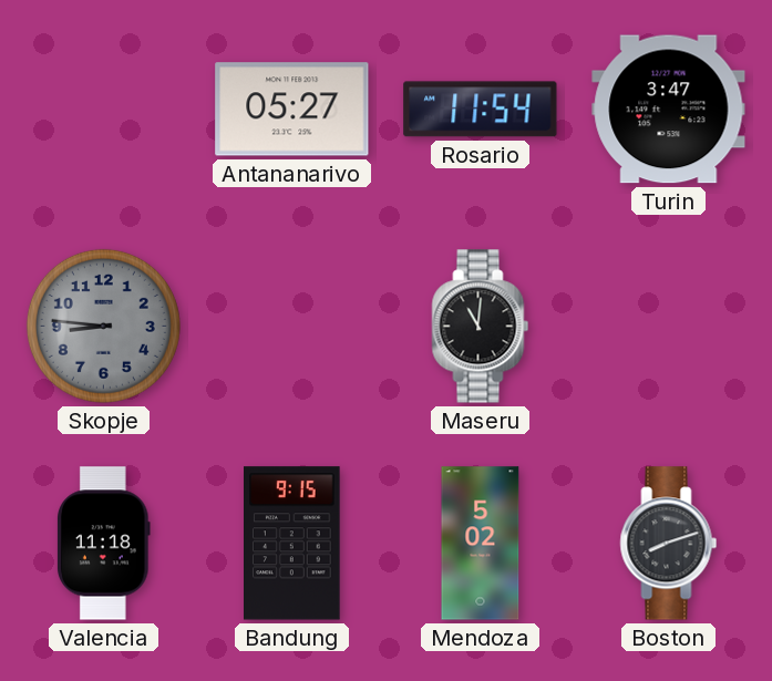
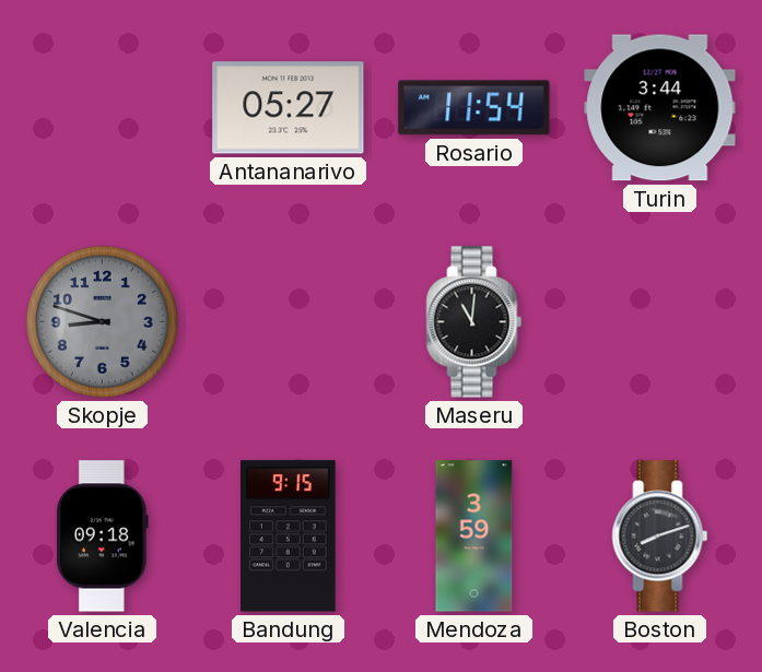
Turin: 3:47 -> 3:44 (660, 108)
Skopje: 8:46 -> 8:48 (102, 321)
Valencia: 11:18 -> 09:18 (103, 537)
Mendoza: 5:02 -> 3:59 (474, 537)
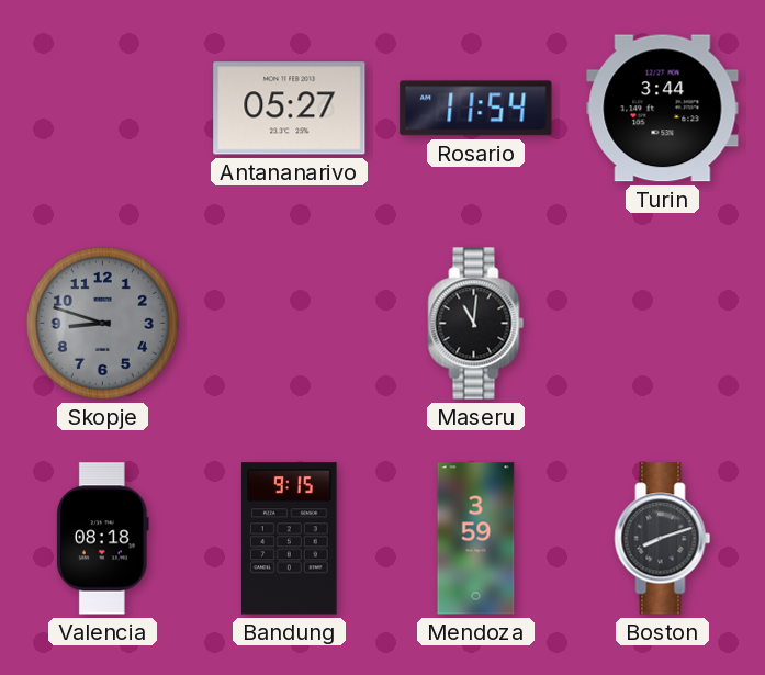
Valencia: 09:18 -> 08:18 (103, 539)
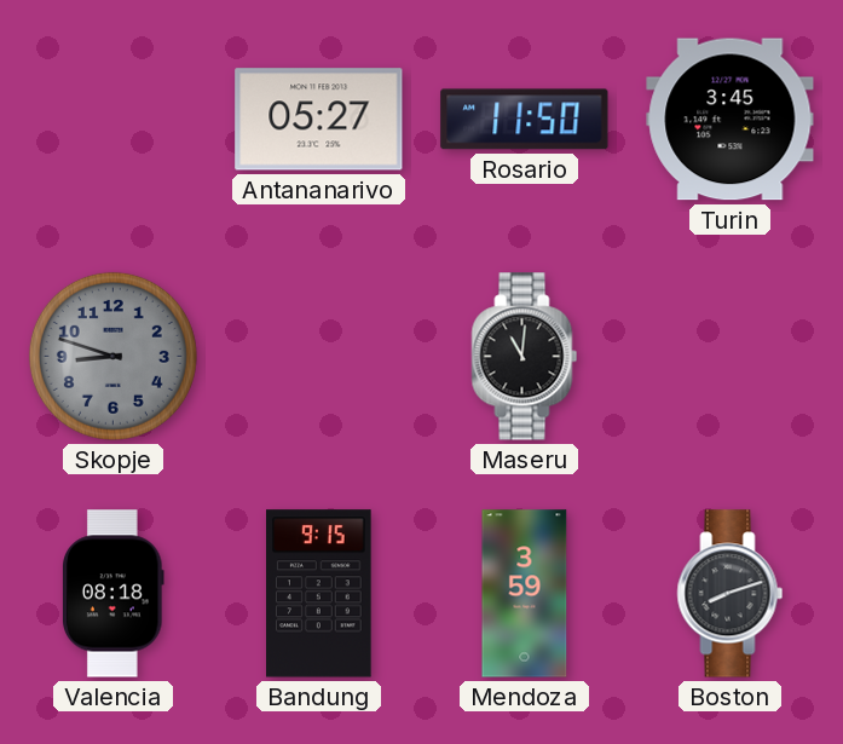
Rosario: 11:54 -> 11:50 (525, 120)
Turin: 3:44 -> 3:45 (731, 120)
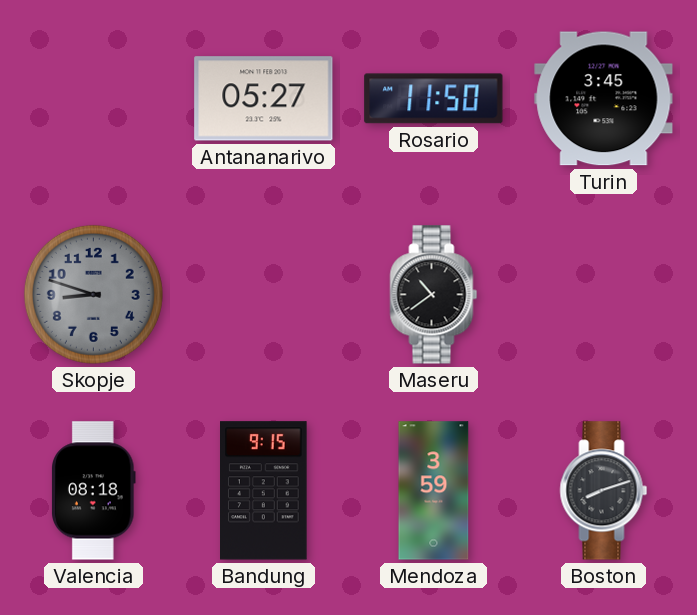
Maseru: 11:01 -> 10:39 (434, 295)
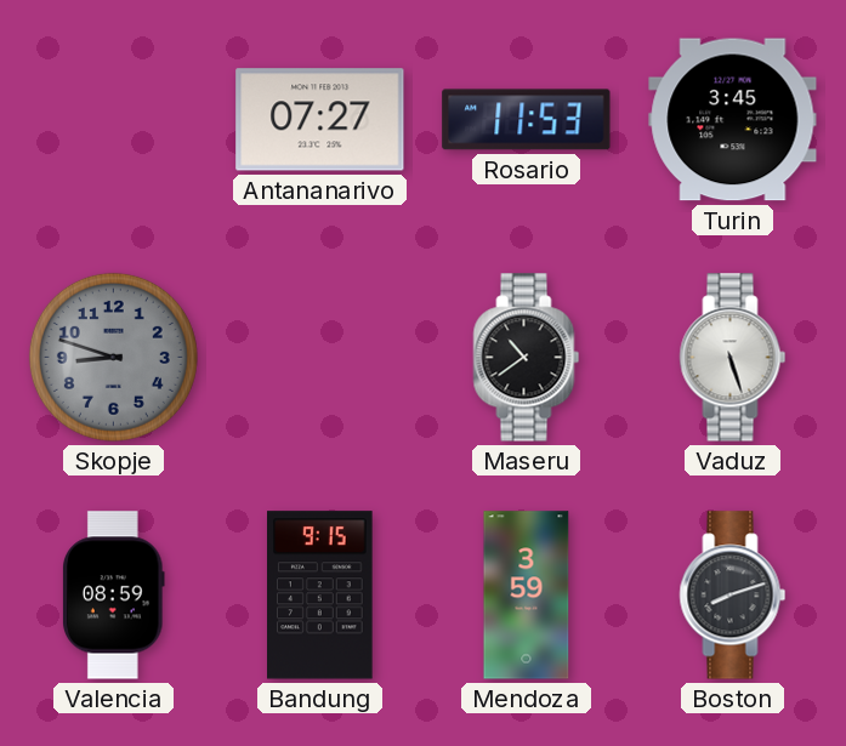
Antananarivo: 05:27 -> 07:27 (320, 120)
Rosario: 11:50 -> 11:53 (527, 120)
Vaduz: none -> 5:27 (733, 358)
Valencia: 08:18 -> 08:59 (114, 596)
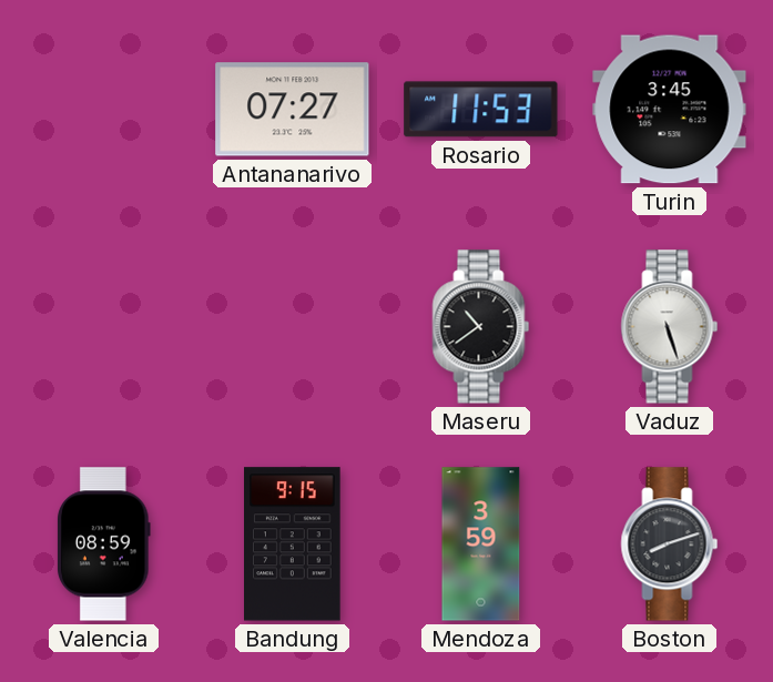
Skopje: 8:48 -> none (113, 357)
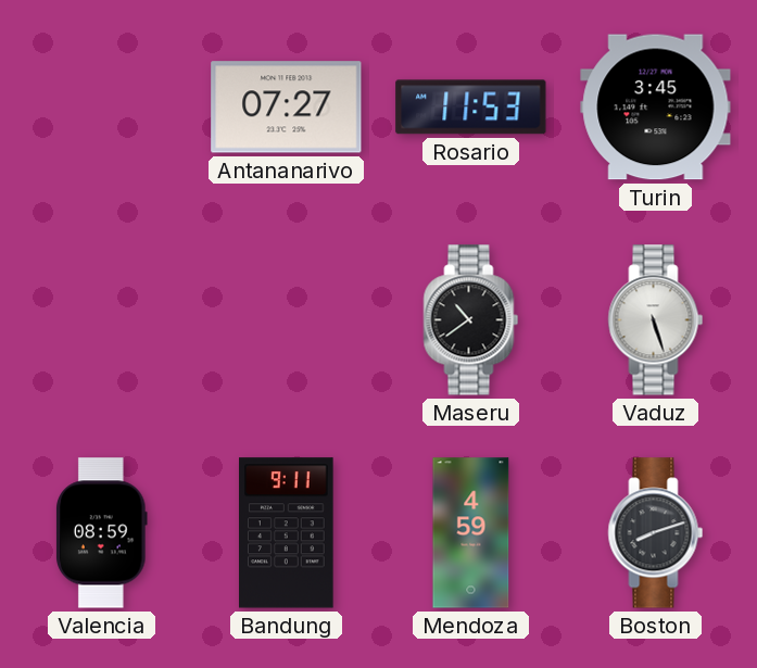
Bandung: 9:15 -> 9:11 (287, 533)
Mendoza: 3:59 -> 4:59 (471, 533)
